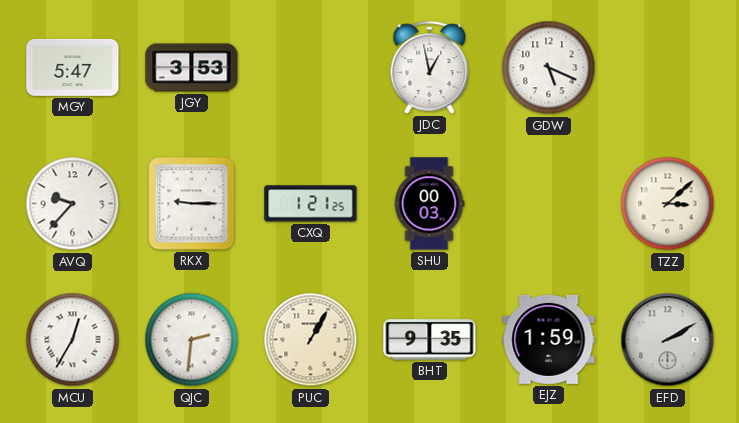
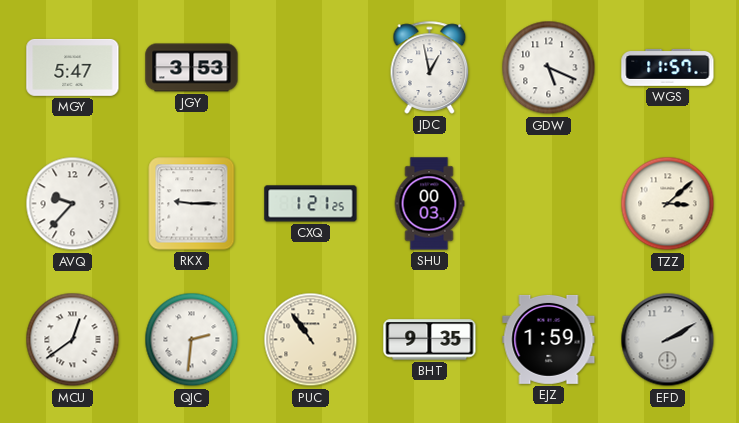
WGS: none -> 11:57 (668, 67)
MCU: 12:35 -> 12:39 (73, 340)
PUC: 1:05 -> 10:54 (311, 340)
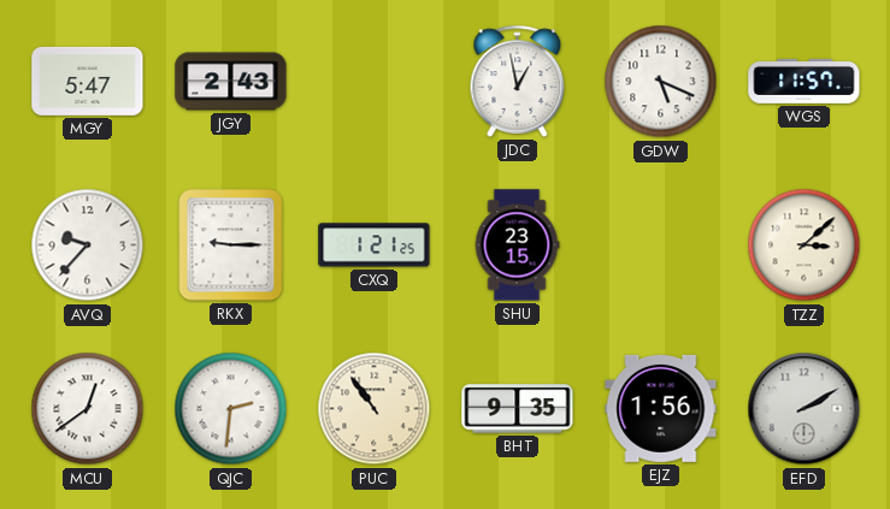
JGY: 3:53 -> 2:43 (231, 82)
SHU: 00:03 -> 23:15 (517, 245)
EJZ: 1:59 -> 1:56 (661, 408)
